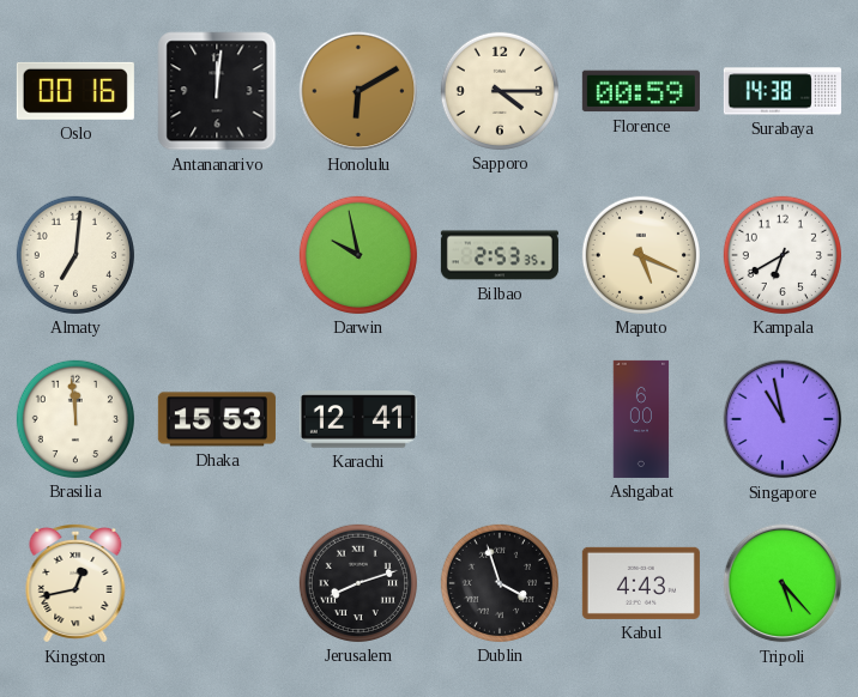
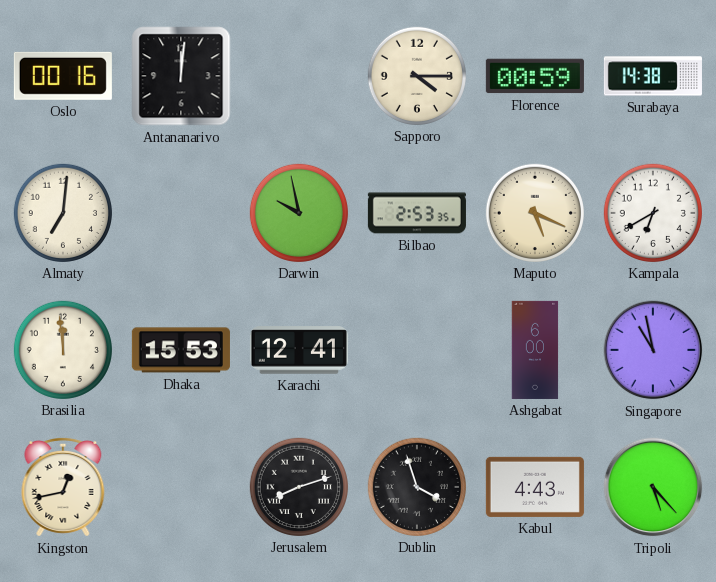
Honolulu: 6:10 -> none (358, 91)
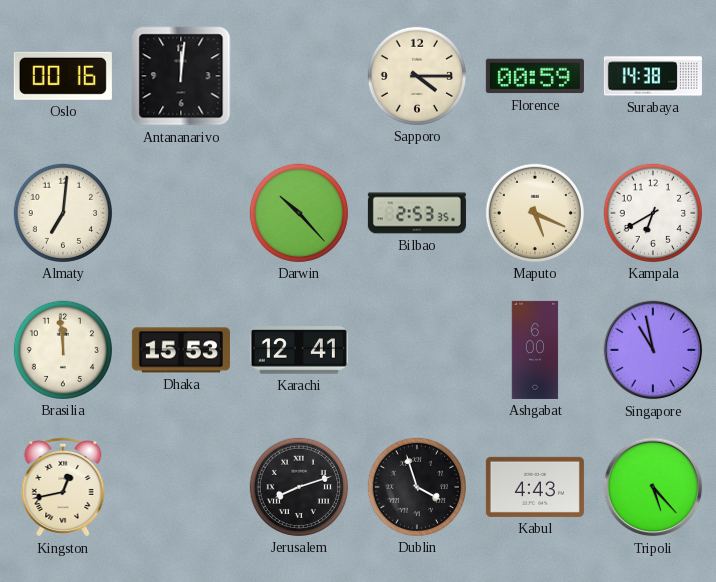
Darwin: 9:58 -> 10:23 (299, 213)
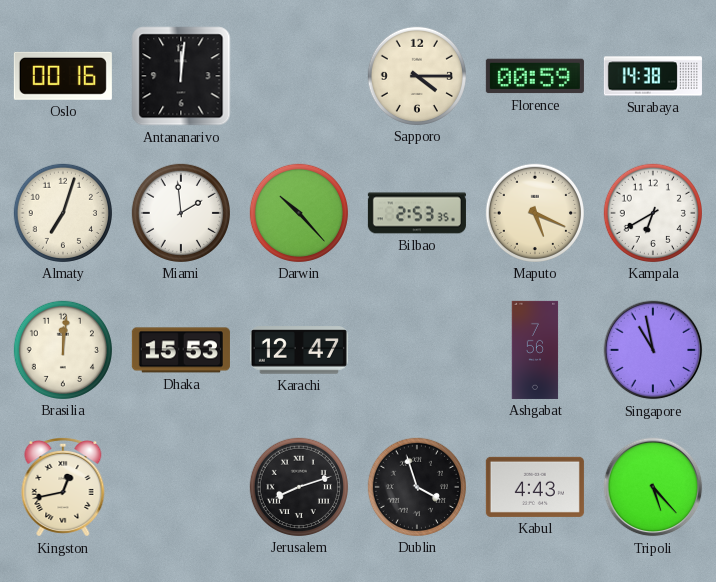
Almaty: 7:01 -> 7:03 (63, 213)
Miami: none -> 1:59 (181, 213)
Brasilia: 11:59 -> 12:01 (63, 350)
Karachi: 12:41 -> 12:47 (299, 350)
Ashgabat: 6:00 -> 7:56 (535, 350)
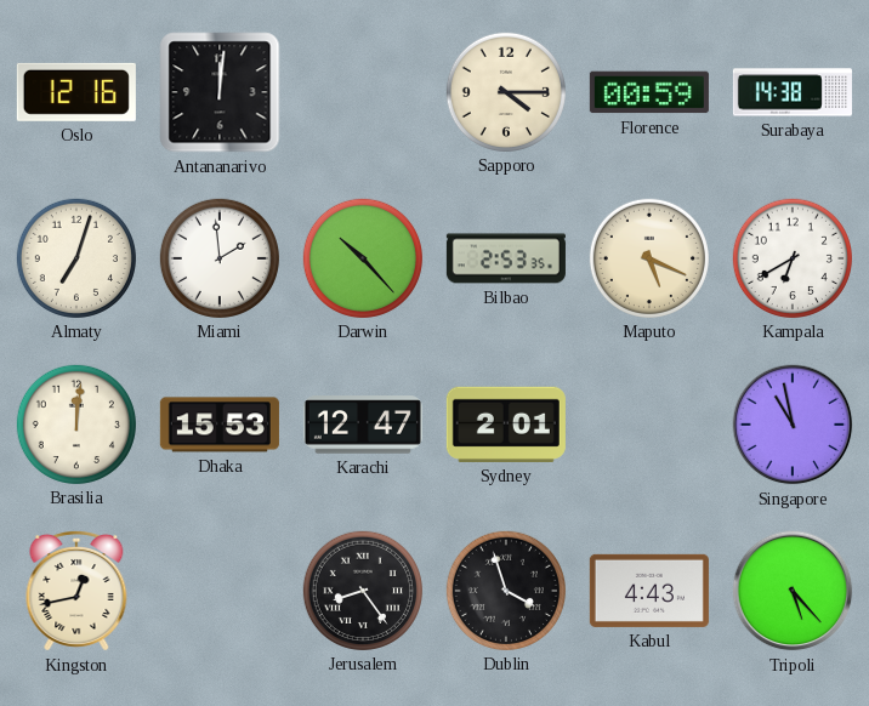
Oslo: 00:16 -> 12:16 (76, 92)
Sydney: none -> 2:01 (506, 425)
Ashgabat: 7:56 -> none (535, 350)
Jerusalem: 8:12 -> 8:24 (363, 591)
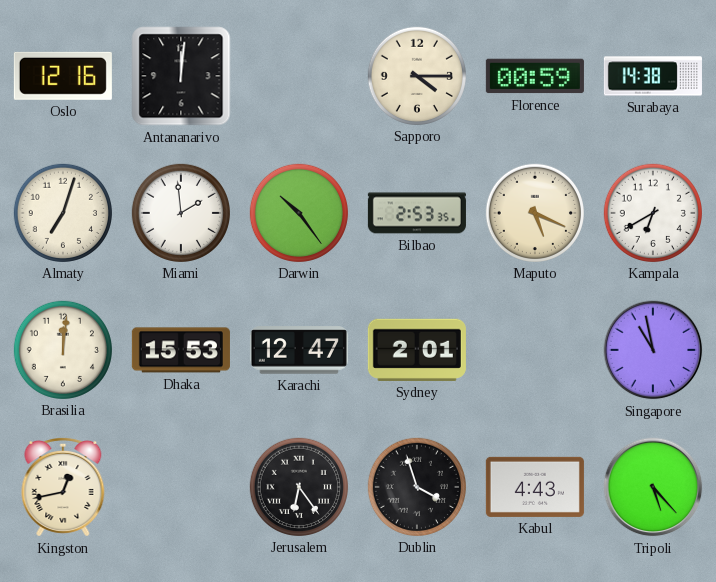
Darwin: 10:23 -> 10:24 (299, 213)
Jerusalem: 8:24 -> 6:24 (299, 487)
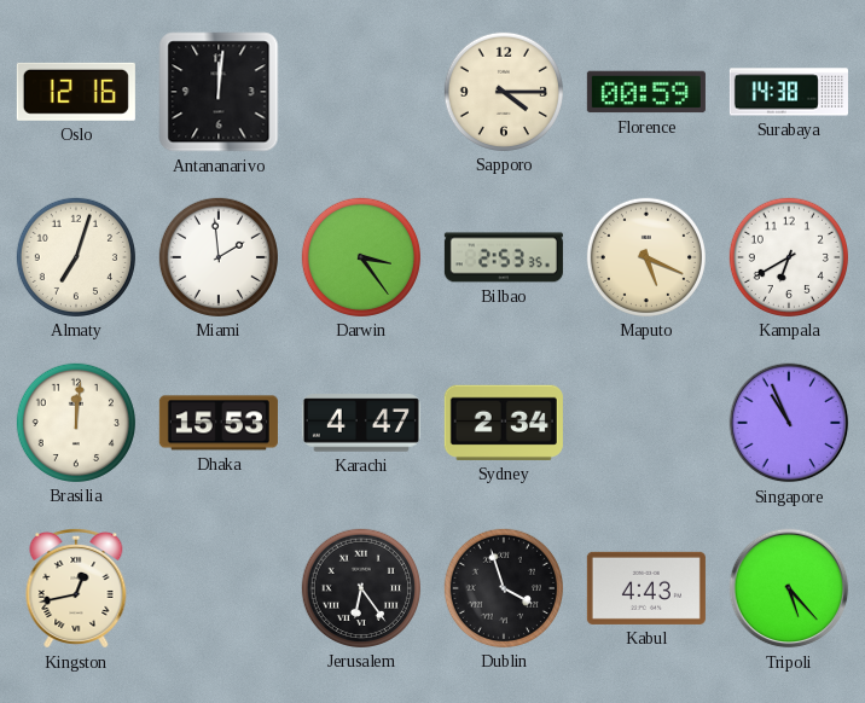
Darwin: 10:24 -> 3:24 (361, 257)
Karachi: 12:47 -> 4:47 (361, 423)
Sydney: 2:01 -> 2:34 (504, 423)
Singapore: 10:58 -> 10:56 (789, 423)
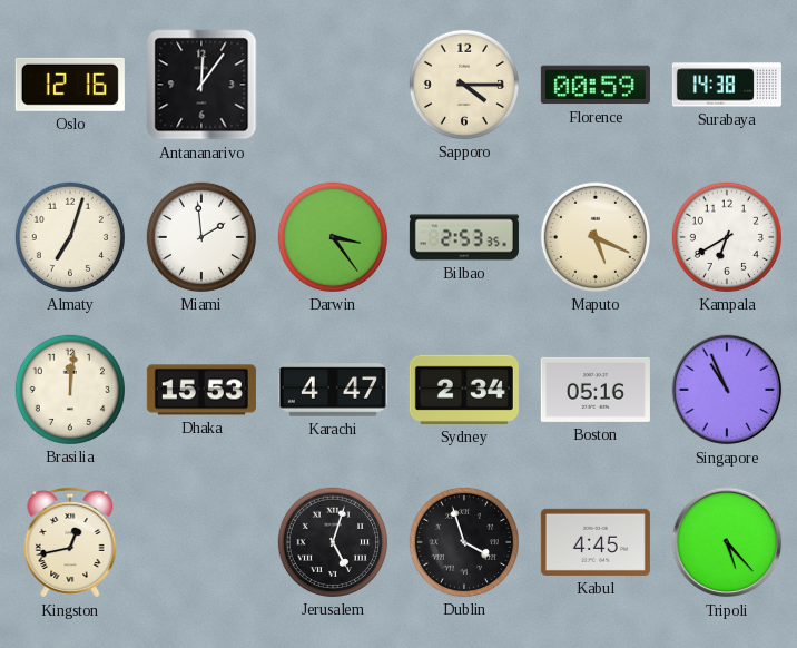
Antananarivo: 12:01 -> 12:06 (201, 85)
Boston: none -> 05:16 (596, 390)
Jerusalem: 6:24 -> 5:03 (333, 542)
Kabul: 4:43 -> 4:45 (596, 542)
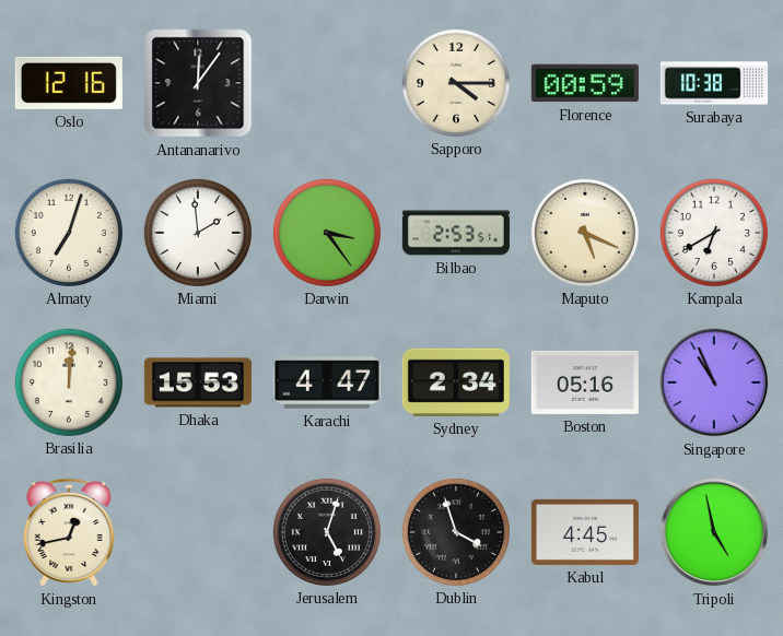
Surabaya: 14:38 -> 10:38 (714, 83)
Bilbao: 2:53:35 -> 2:53:51 (456, 233)
Tripoli: 5:23 -> 4:58 (714, 532)
